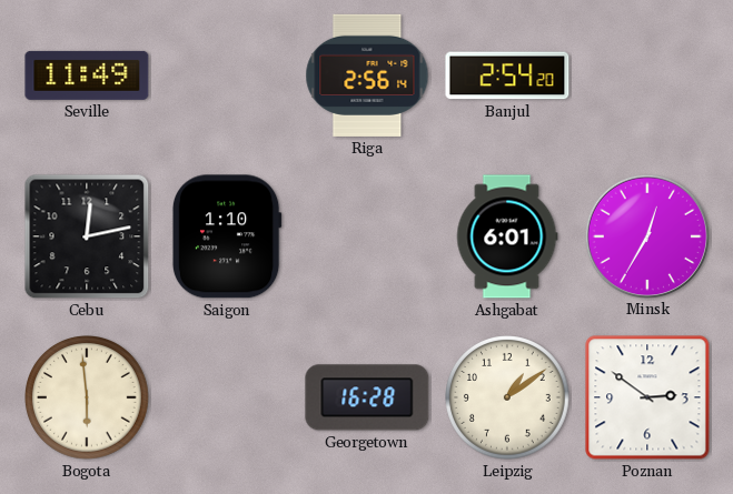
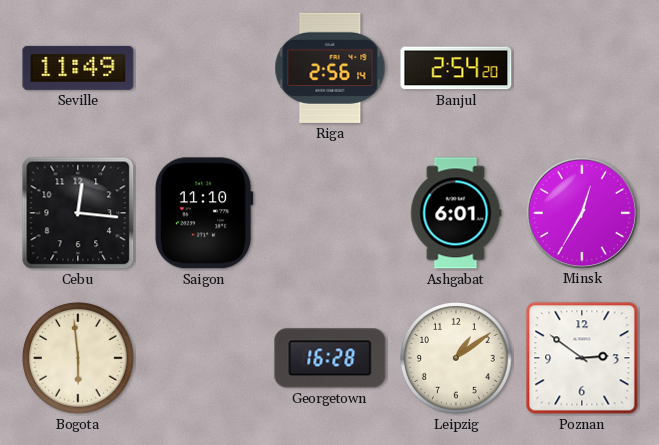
Cebu: 12:13 -> 12:16 (78, 213)
Saigon: 1:10 -> 11:10 (204, 213)
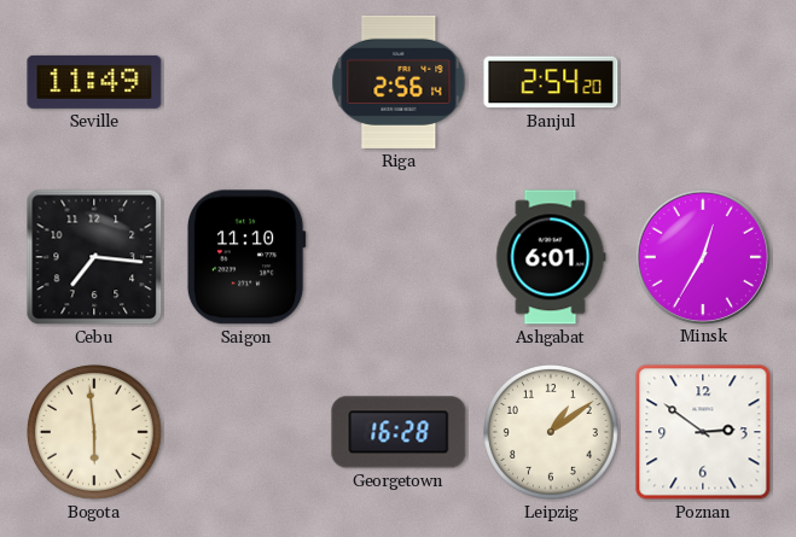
Cebu: 12:16 -> 7:16 (94, 257)
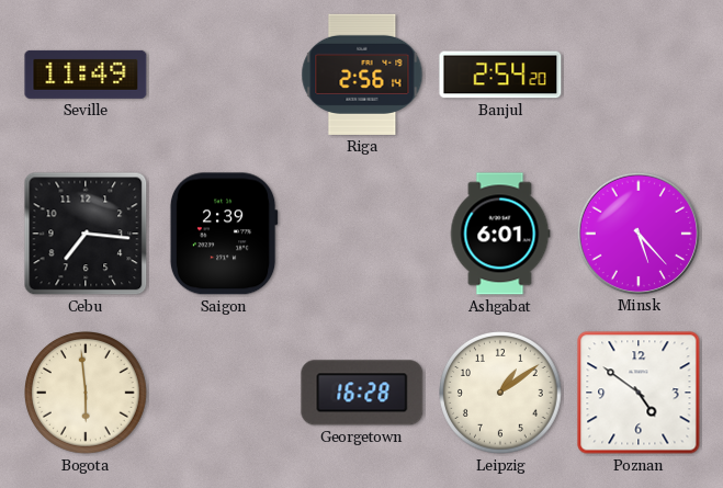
Saigon: 11:10 -> 2:39 (224, 234)
Minsk: 12:35 -> 5:23 (637, 232)
Poznan: 2:51 -> 4:51 (639, 393)
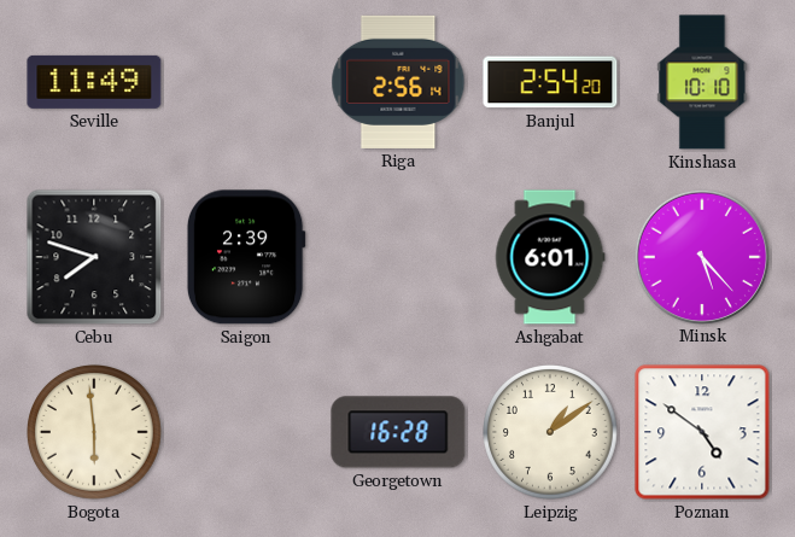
Kinshasa: none -> 10:10 (702, 82)
Cebu: 7:16 -> 7:48 (94, 257)
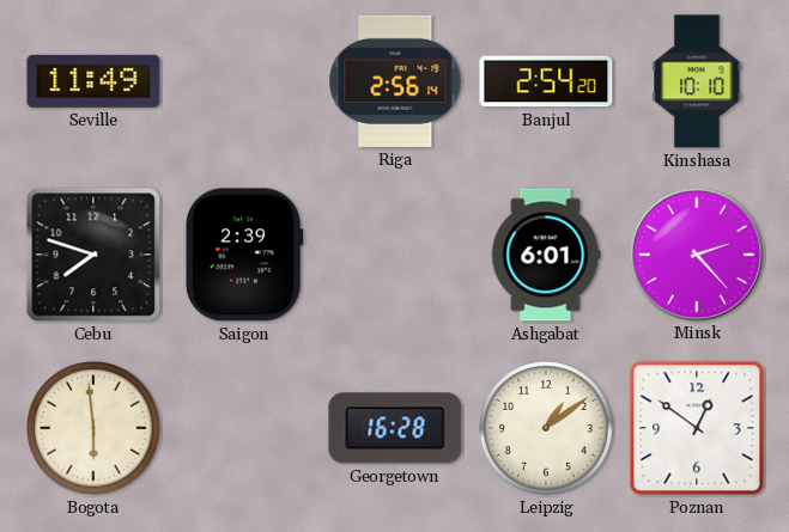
Minsk: 5:23 -> 2:23 (696, 253)
Poznan: 4:51 -> 12:51 (697, 428)
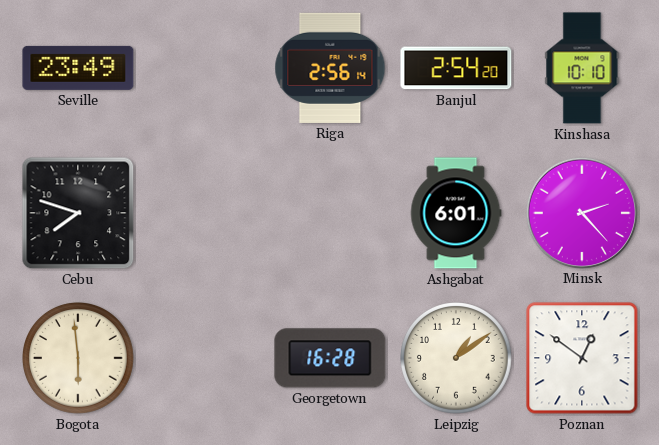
Seville: 11:49 -> 23:49 (78, 68)
Saigon: 2:39 -> none (244, 255)
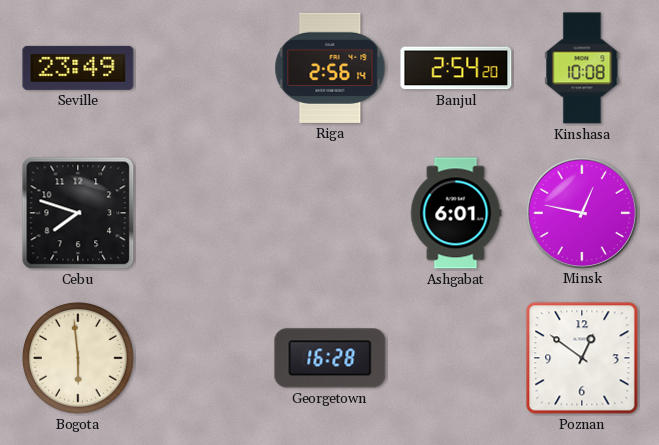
Kinshasa: 10:10 -> 10:08 (582, 68)
Minsk: 2:23 -> 12:47 (581, 212)
Leipzig: 1:09 -> none (457, 359)
